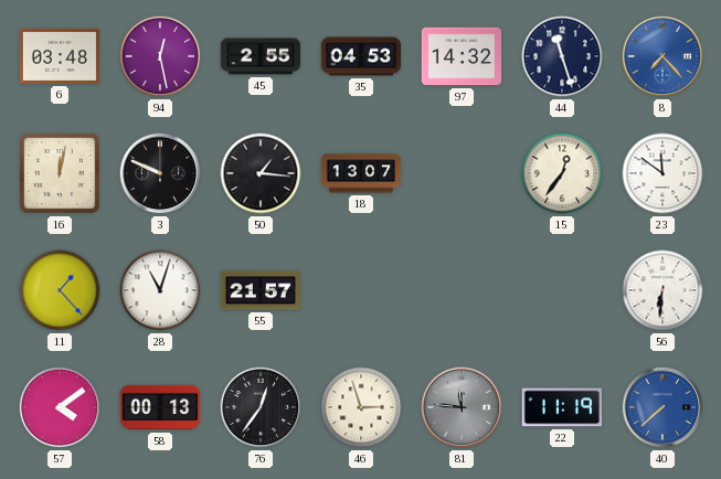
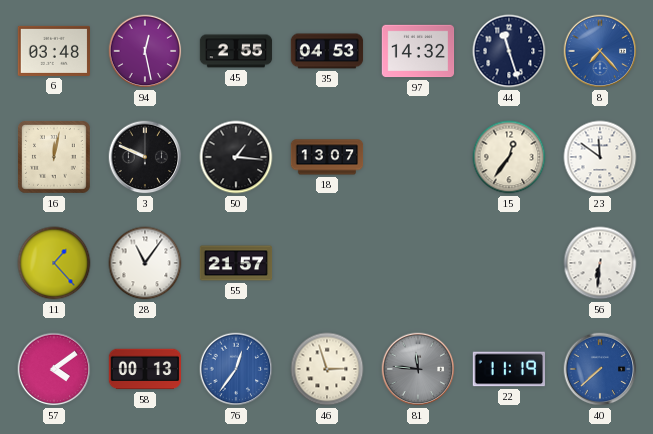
28: 11:03 -> 11:06 (145, 263)
76 dial: black -> blue (236, 369)
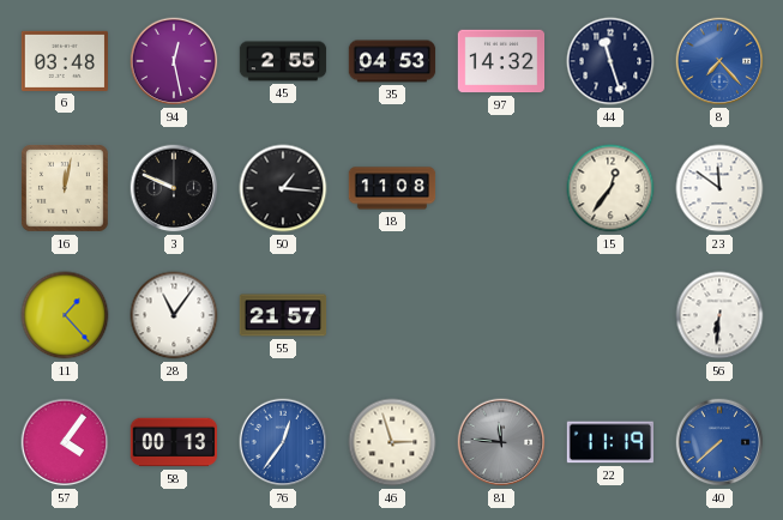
18: 13:07 -> 11:08 (392, 188)
57: 4:09 -> 4:06 (65, 442)
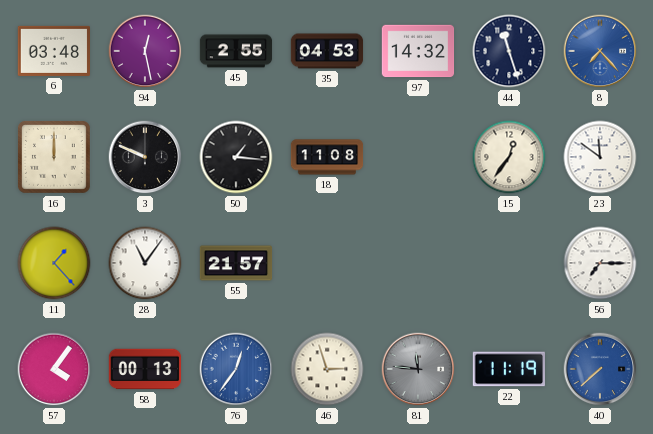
16: 12:02 -> 12:00 (55, 158)
56: 6:31 -> 7:15 (600, 263)
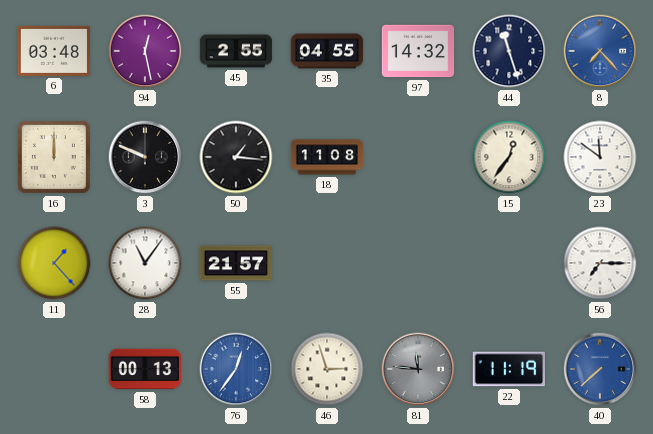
35: 04:53 -> 04:55 (327, 51)
57: 4:06 -> none (54, 369)
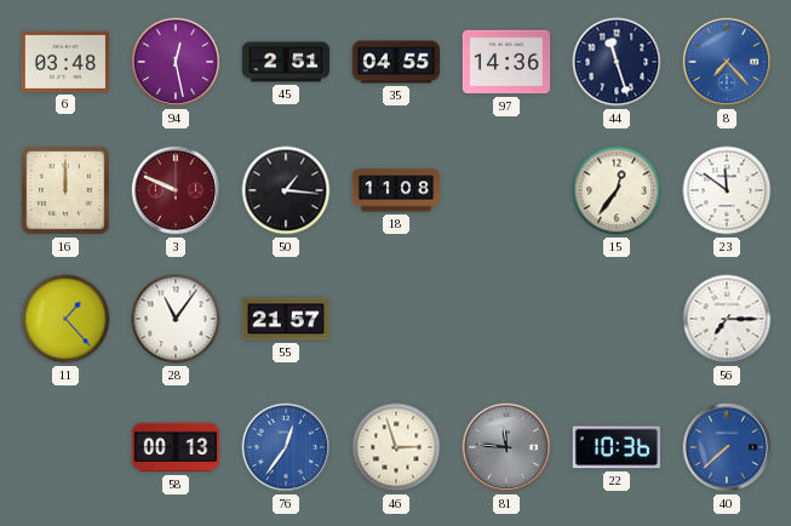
45: 2:55 -> 2:51 (286, 62)
97: 14:32 -> 14:36 (506, 62)
3 dial: black -> burgundy (176, 190)
22: 11:19 -> 10:36 (615, 447)
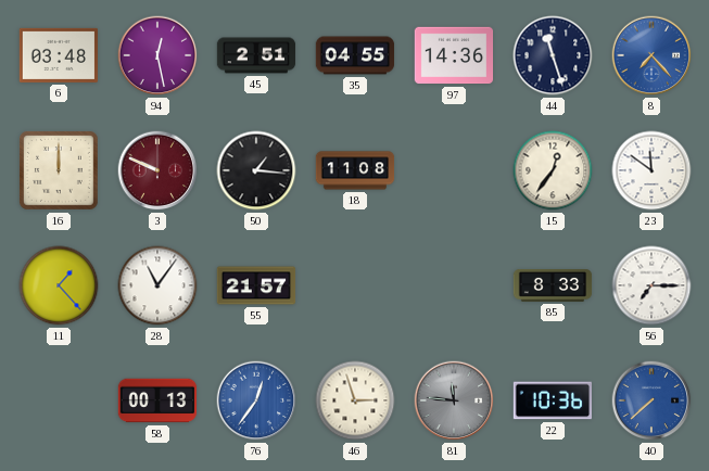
85: none -> 8:33 (553, 287)
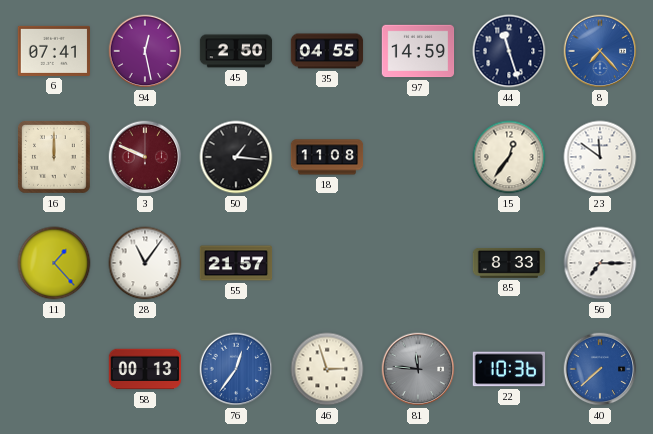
6: 03:48 -> 07:41 (53, 51)
45: 2:51 -> 2:50 (236, 51)
97: 14:36 -> 14:59 (418, 51)
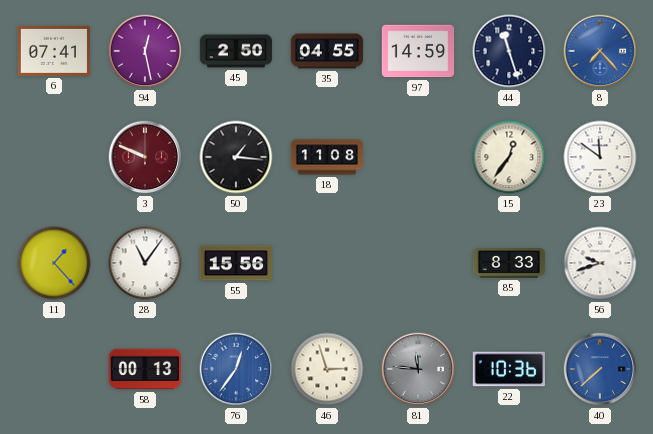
16: 12:00 -> none (55, 158)
55: 21:57 -> 15:56 (236, 263)
56: 7:15 -> 9:42 (600, 263)
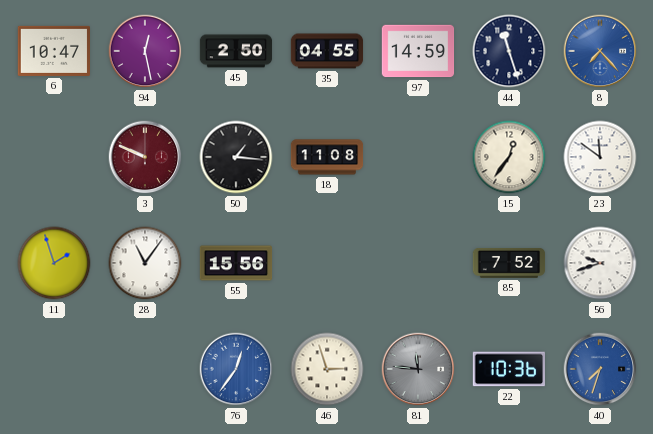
6: 07:41 -> 10:47 (53, 51)
11: 1:23 -> 1:57 (54, 263)
85: 8:33 -> 7:52 (509, 264)
58: 00:13 -> none (145, 369)
40: 7:38 -> 7:33 (600, 369)
